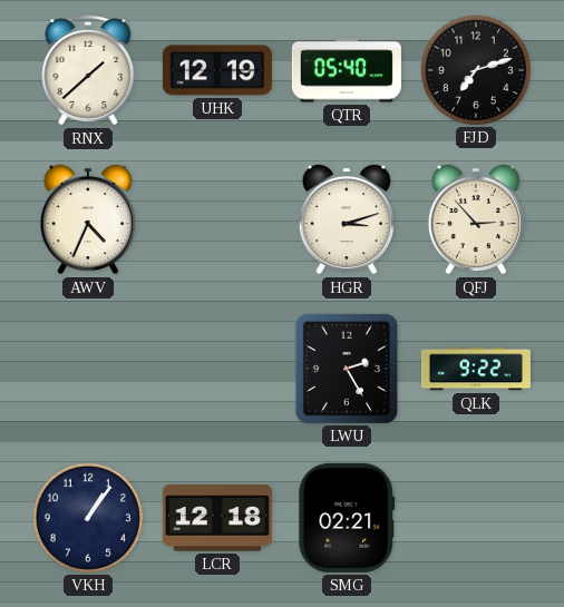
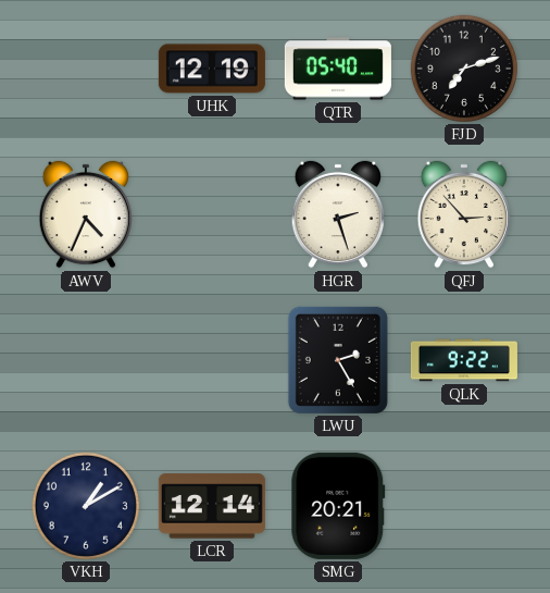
RNX: 1:38 -> none (88, 71)
HGR: 3:12 -> 2:27 (337, 214)
VKH: 1:06 -> 1:10 (86, 506)
LCR: 12:18 -> 12:14 (212, 506)
SMG: 02:21 -> 20:21 (338, 506)
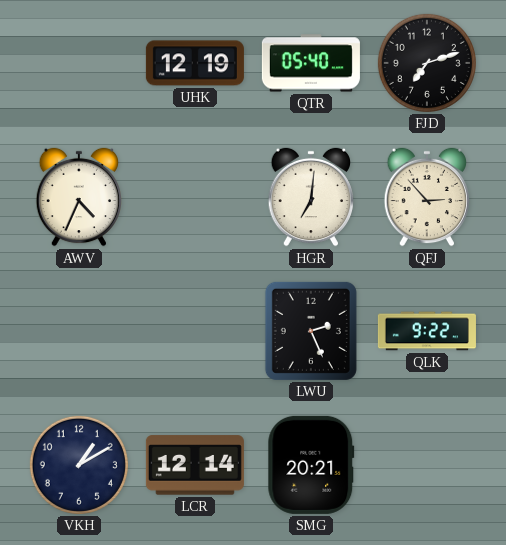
HGR: 2:27 -> 7:01 (310, 197)
LWU: 2:25 -> 2:26 (311, 331)
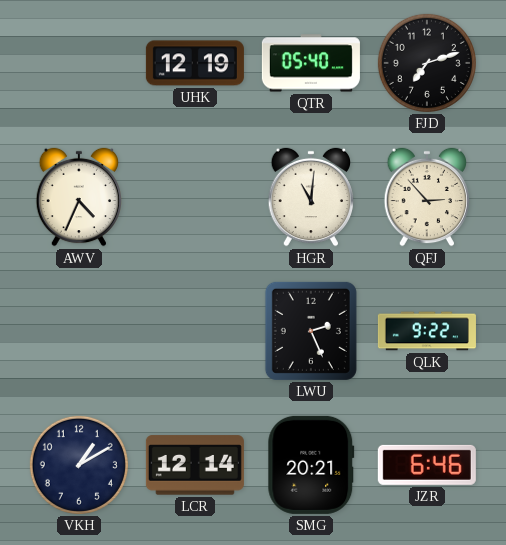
HGR: 7:01 -> 11:01 (310, 197)
JZR: none -> 6:46 (427, 465)
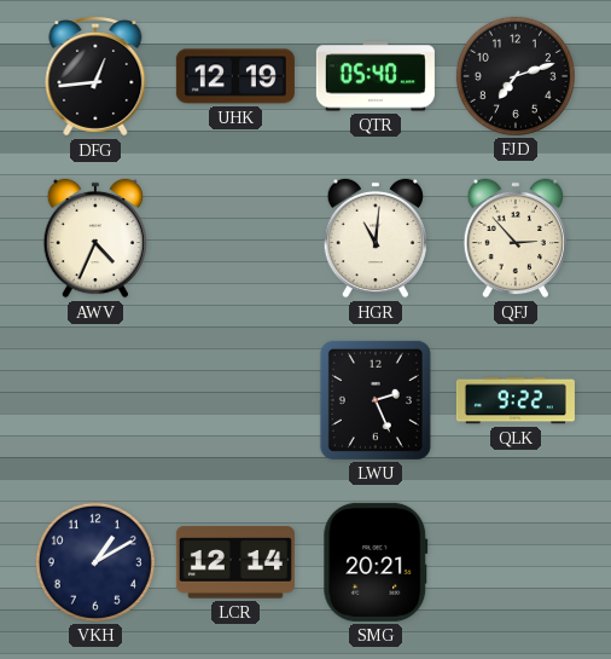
DFG: none -> 12:44 (95, 77)
JZR: 6:46 -> none (427, 465)
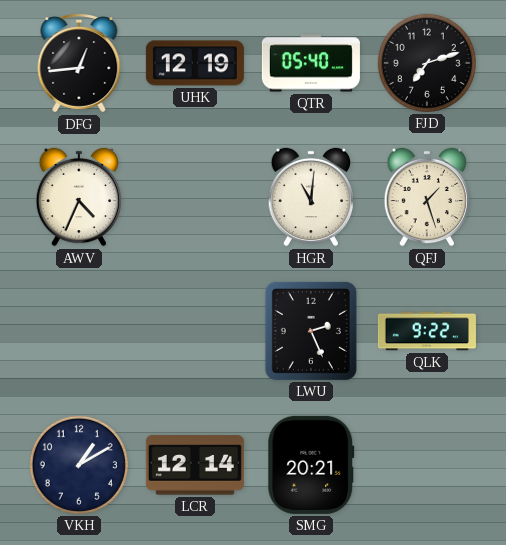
QFJ: 2:53 -> 1:27 (426, 197)
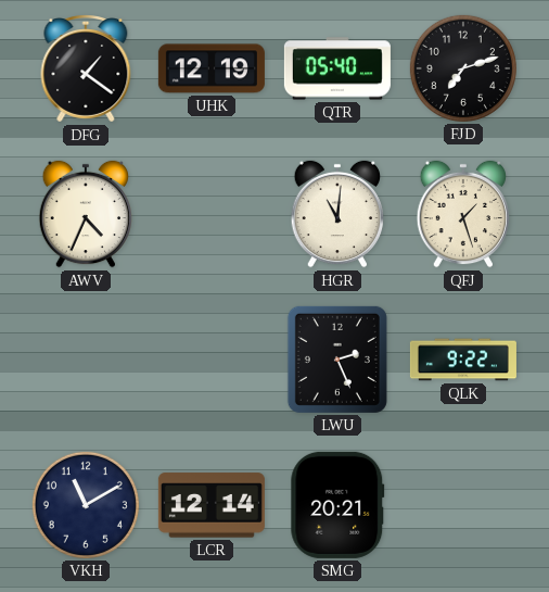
DFG: 12:44 -> 1:21 (86, 70)
VKH: 1:10 -> 11:10 (86, 505)
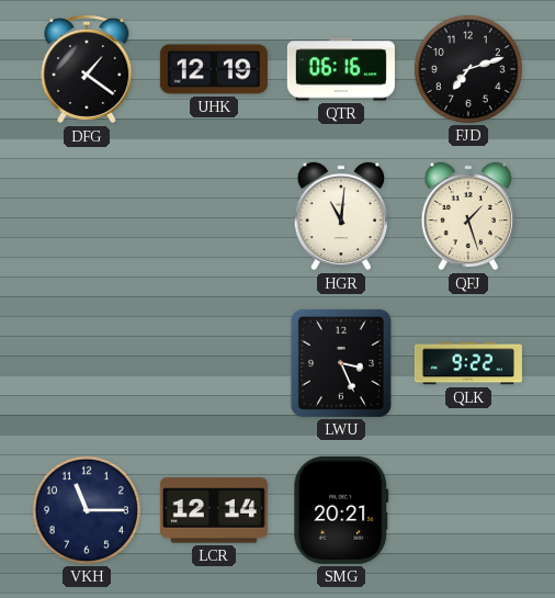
QTR: 05:40 -> 06:16 (341, 69)
AWV: 4:34 -> none (85, 214)
LWU: 2:26 -> 3:26 (341, 363)
VKH: 11:10 -> 11:15 (87, 510)
